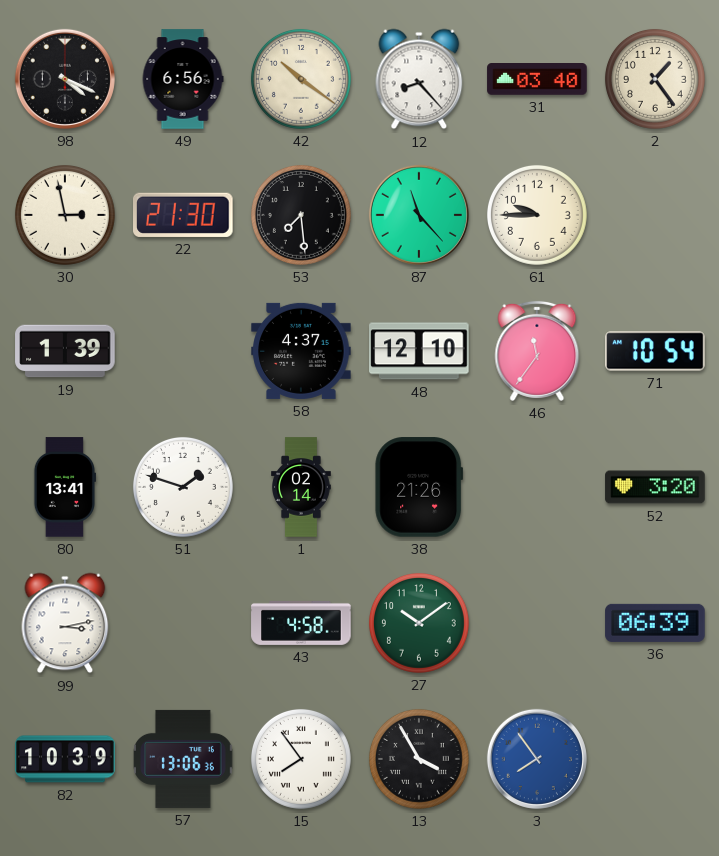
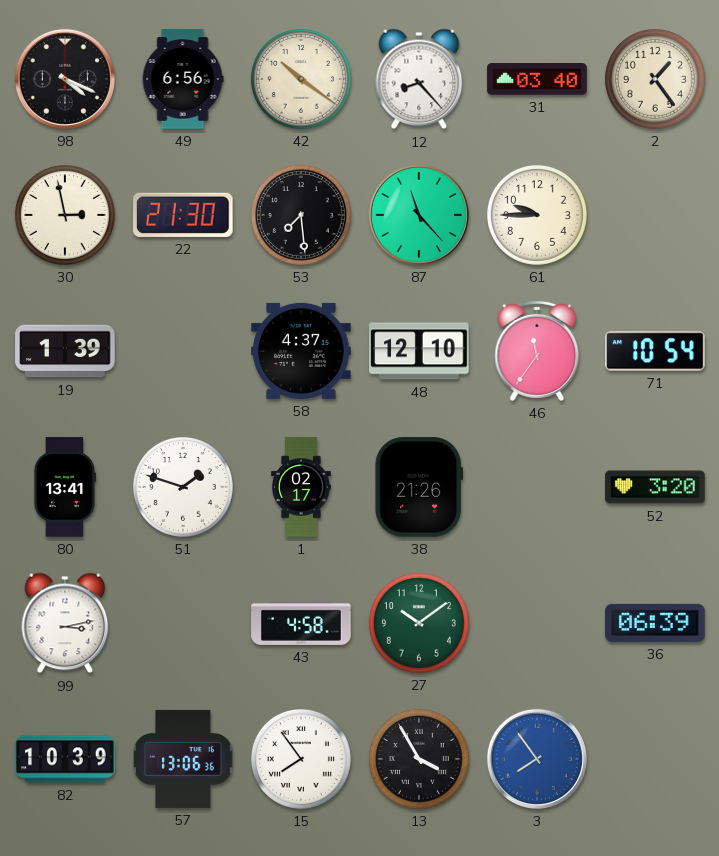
1: 02:14 -> 02:17 (302, 487)
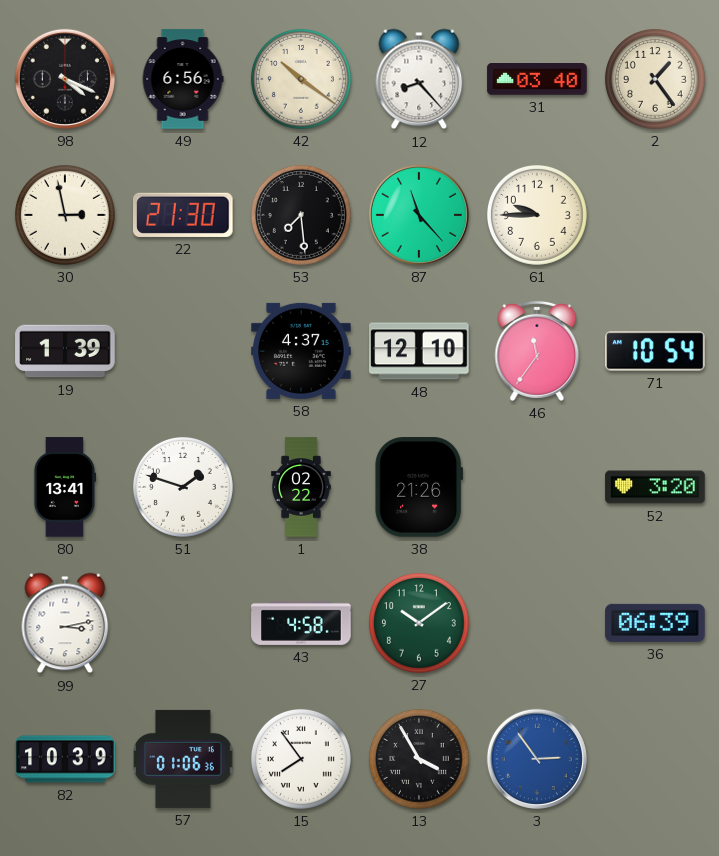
1: 02:17 -> 02:22 (302, 487)
57: 13:06 -> 01:06 (183, 759)
3: 7:54 -> 2:54 (537, 759)
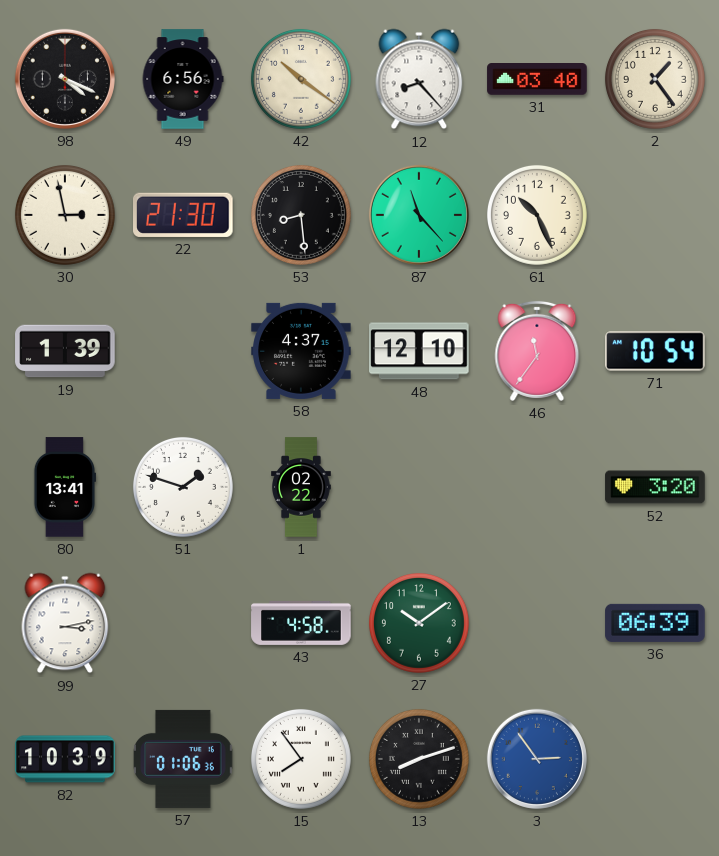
53: 7:29 -> 8:29 (301, 215)
61: 9:45 -> 10:26 (537, 215)
38: 21:26 -> none (419, 487)
13: 3:55 -> 8:12 (419, 759)
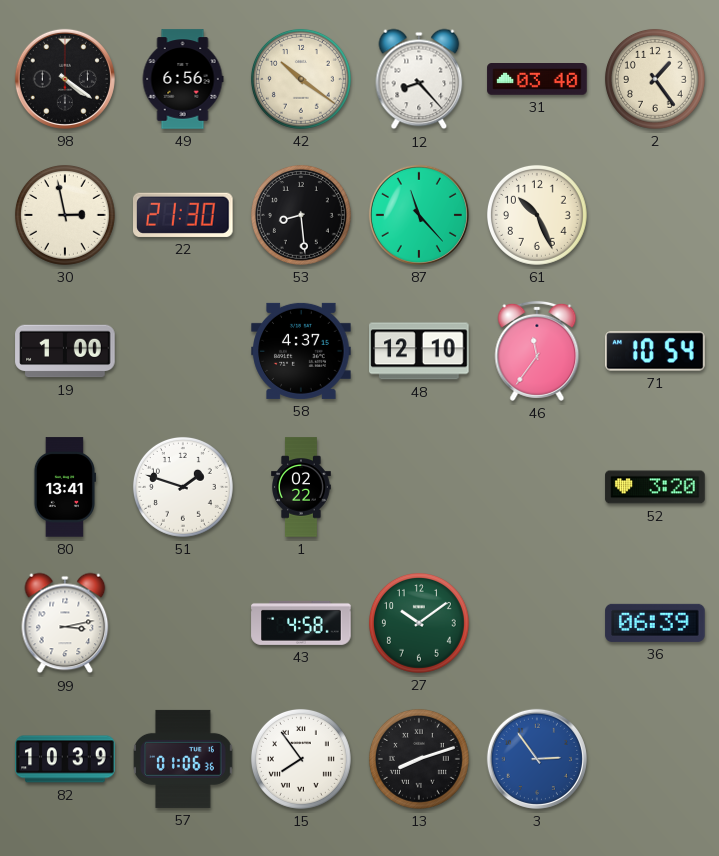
98: 4:19 -> 4:21 (65, 79)
19: 1:39 -> 1:00 (65, 351)
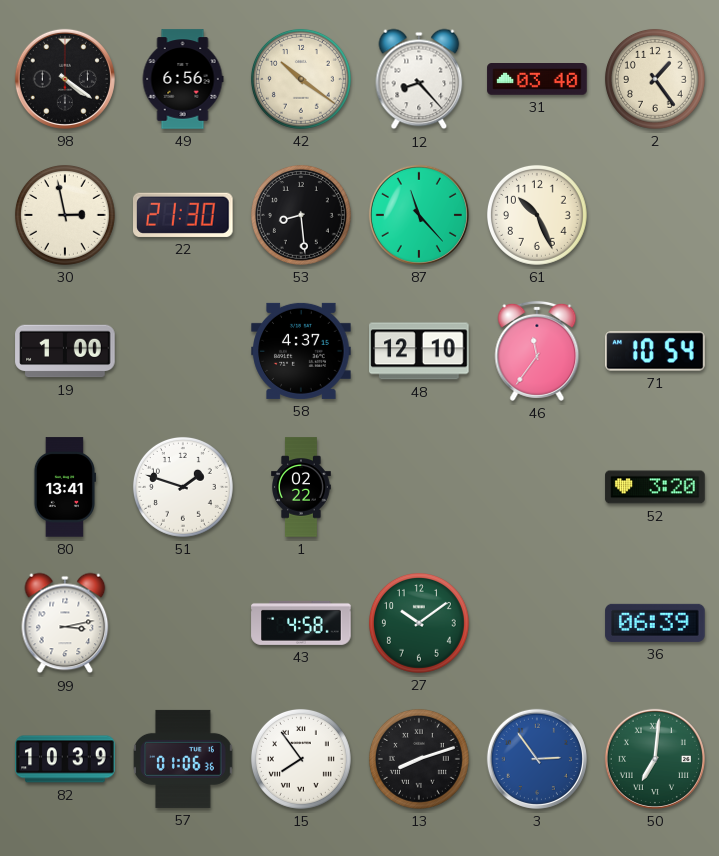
50: none -> 7:01 (655, 759)
